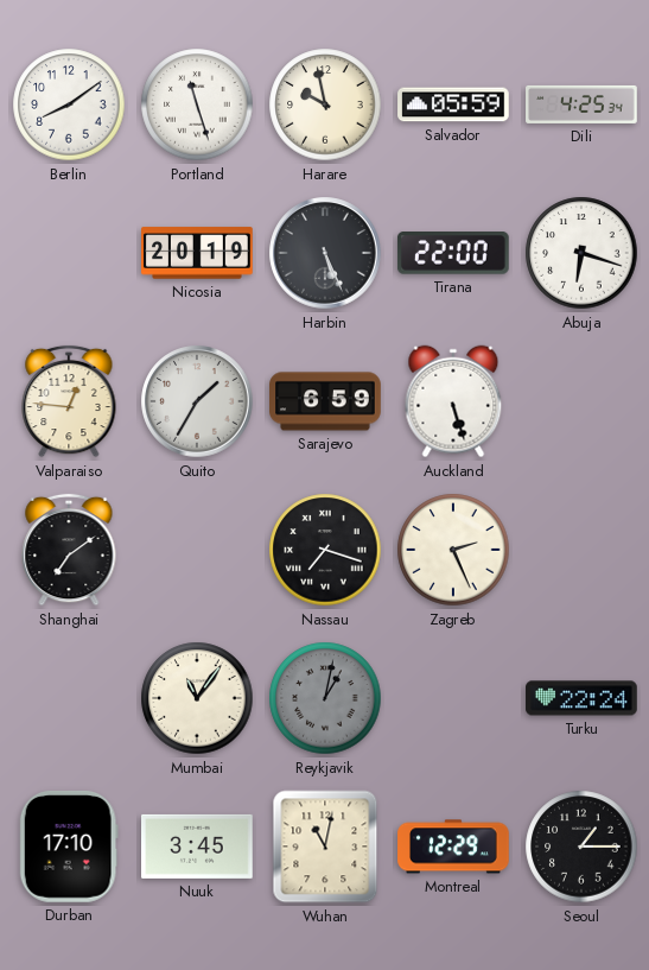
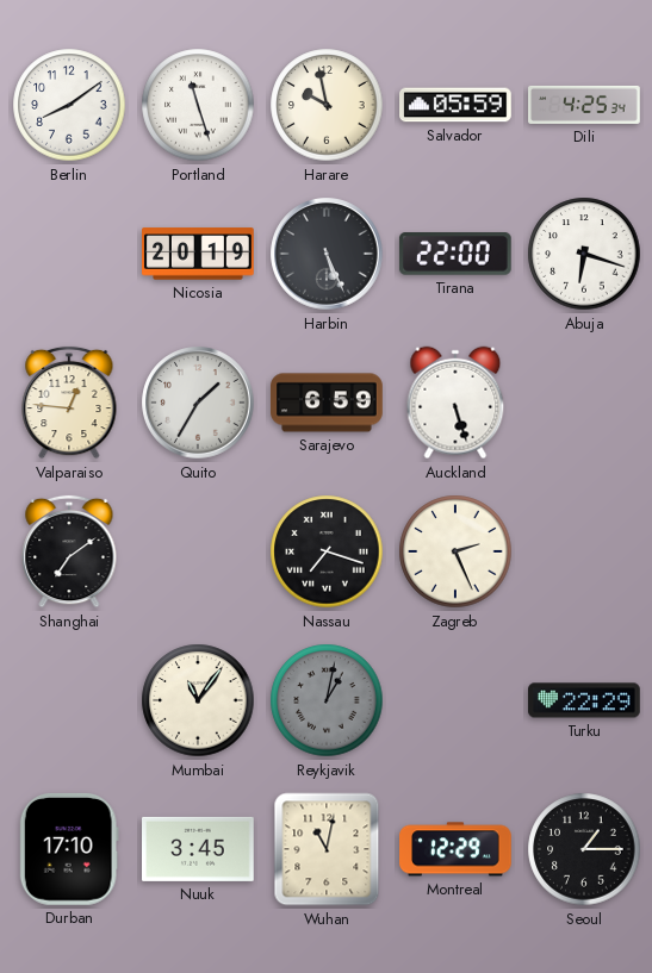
Turku: 22:24 -> 22:29 (584, 700)
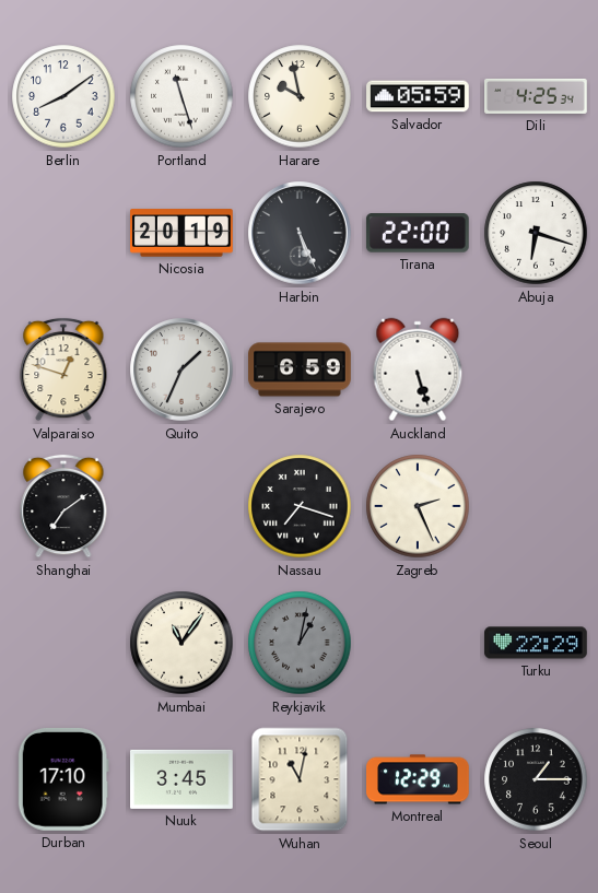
Valparaiso: 12:46 -> 12:48 (63, 369)
Quito: 1:35 -> 1:34 (181, 369)
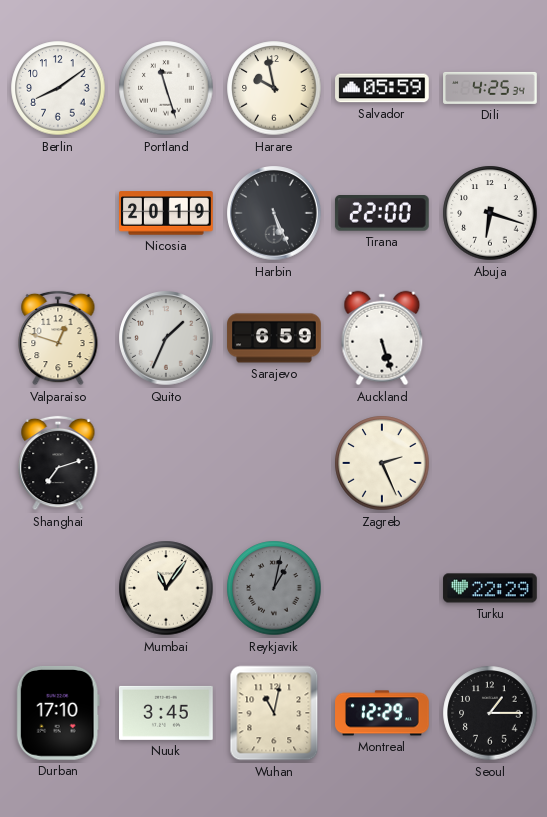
Shanghai: 7:09 -> 7:12 (58, 463)
Nassau: 7:18 -> none (300, 506)
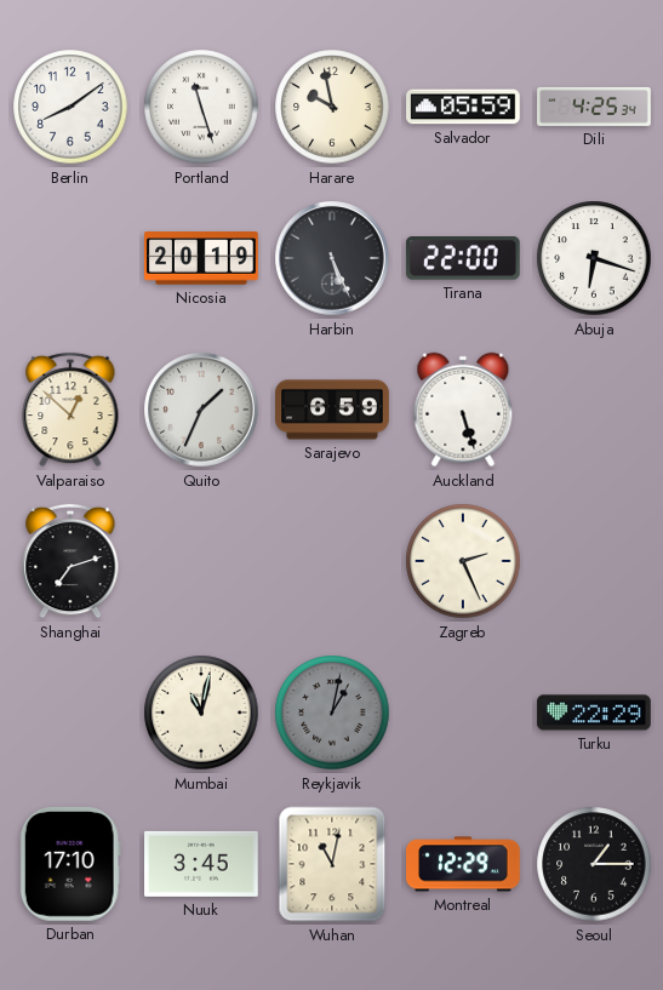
Valparaiso: 12:48 -> 12:52 (70, 410)
Mumbai: 11:06 -> 11:02 (201, 713)
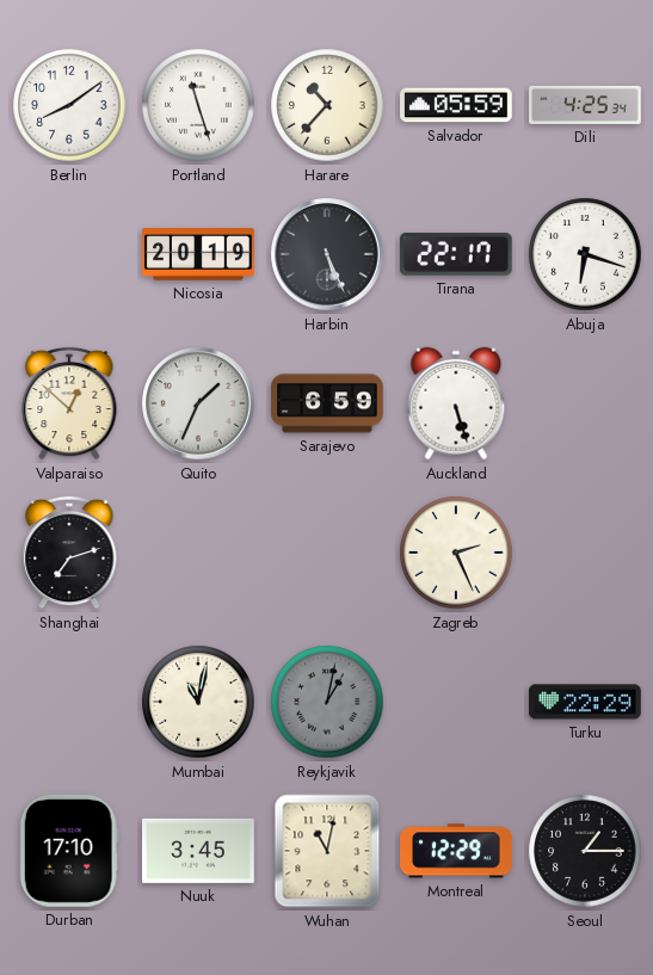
Harare: 9:58 -> 10:37 (327, 105)
Tirana: 22:00 -> 22:17 (456, 255)
